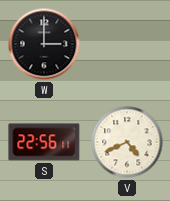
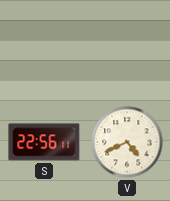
W: 3:00 -> none (44, 44)
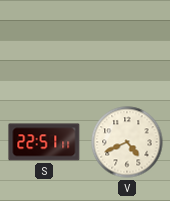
S: 22:56 -> 22:51 (44, 142)
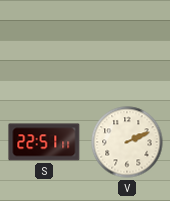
V: 4:41 -> 2:11 (127, 142)
